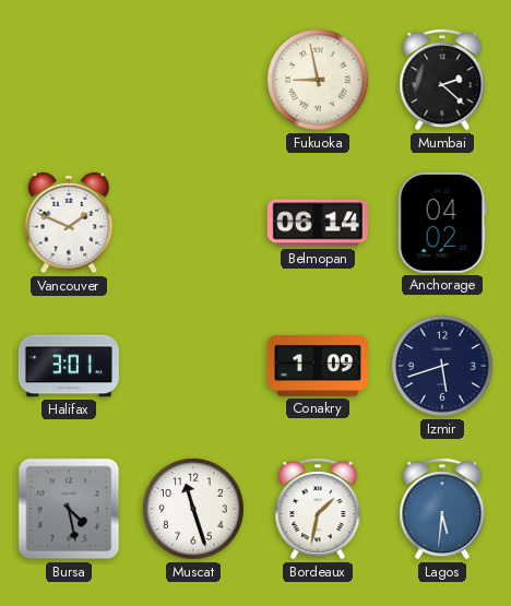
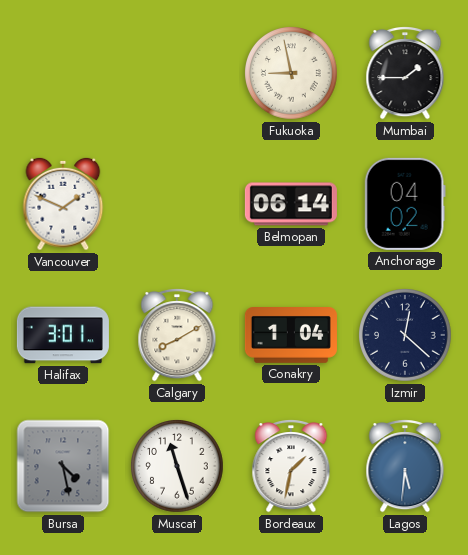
Mumbai: 2:22 -> 1:45 (405, 74)
Calgary: none -> 8:10 (177, 336)
Conakry: 1:09 -> 1:04 (291, 336)
Izmir: 5:42 -> 12:22 (405, 335)
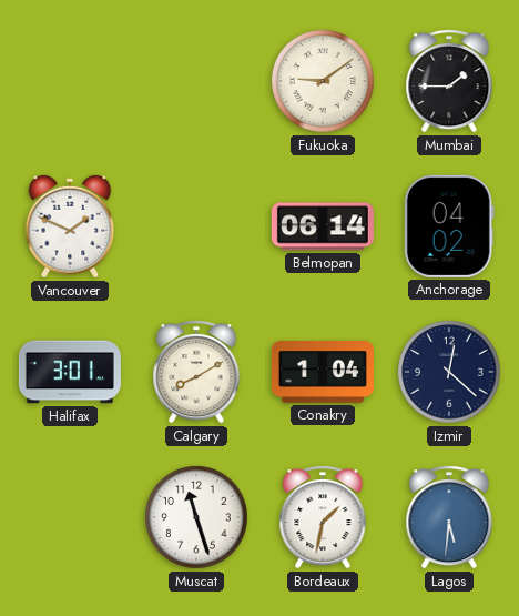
Fukuoka: 8:58 -> 9:09 (323, 81)
Bursa: 4:28 -> none (63, 466)
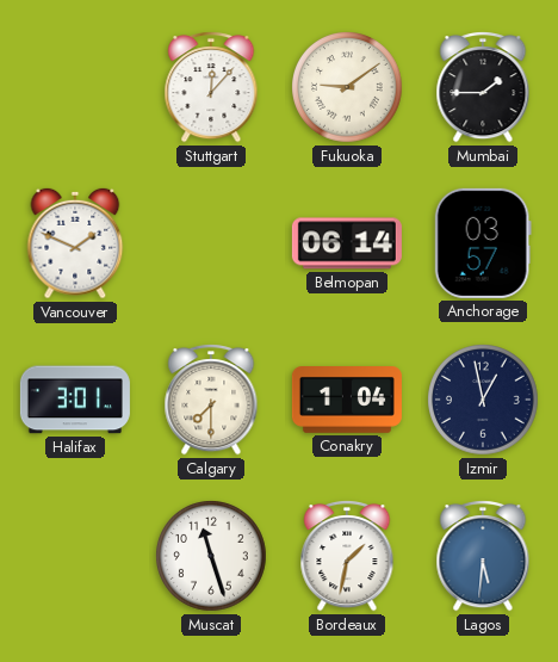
Stuttgart: none -> 12:07 (211, 88)
Anchorage: 04:02 -> 03:57 (483, 243)
Calgary: 8:10 -> 7:30 (211, 401)
Izmir: 12:22 -> 12:58 (483, 400)
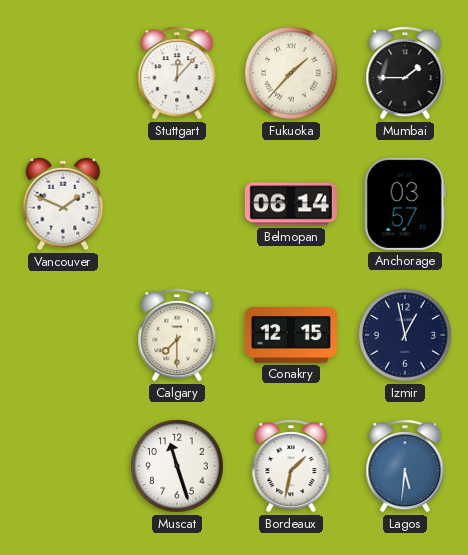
Fukuoka: 9:09 -> 1:37 (291, 73)
Halifax: 3:01 -> none (75, 400)
Conakry: 1:04 -> 12:15 (291, 336)
